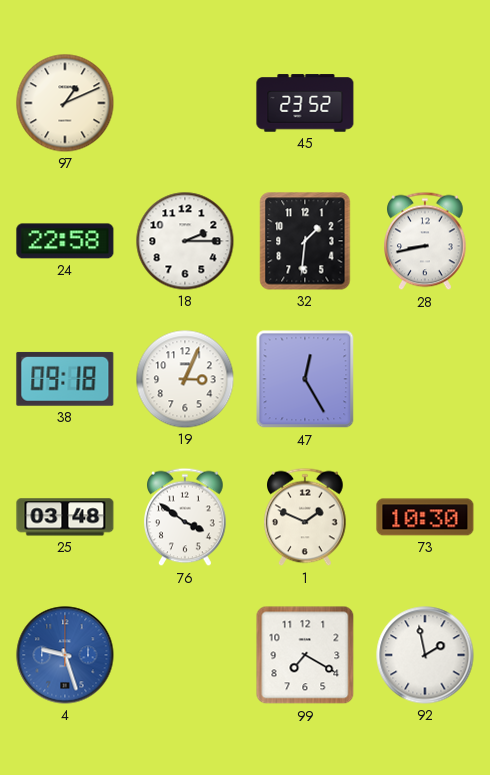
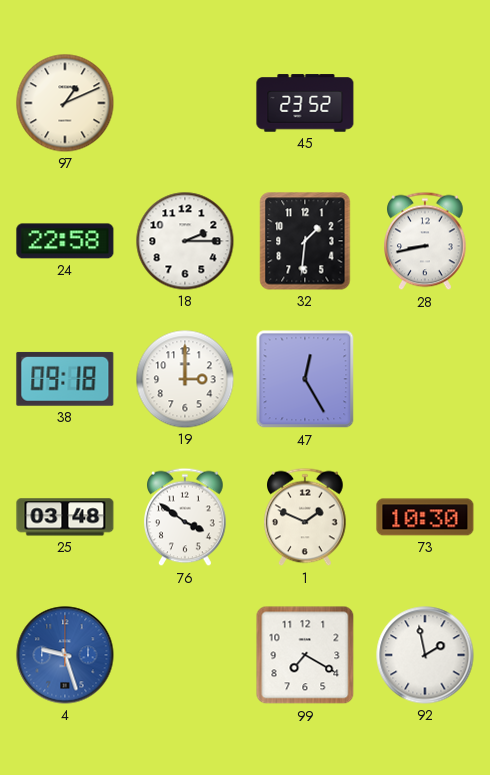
19: 3:04 -> 3:00 (185, 379)
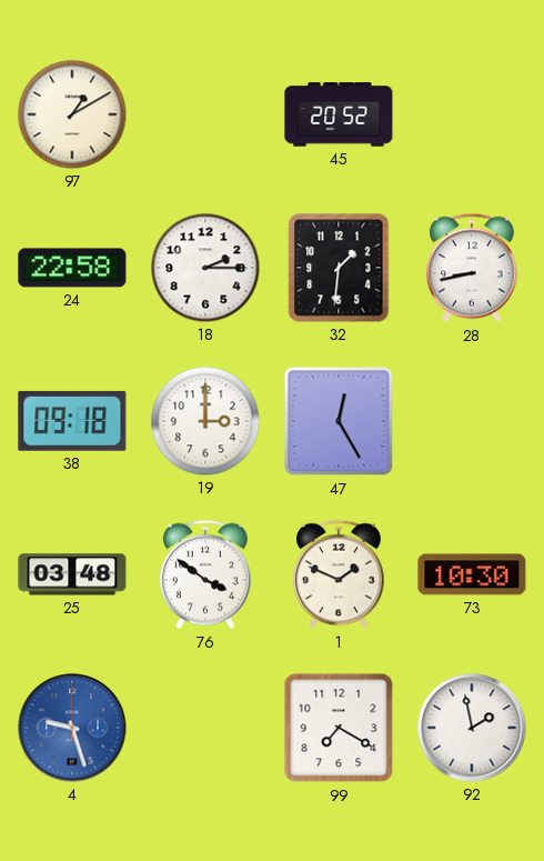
97: 1:11 -> 1:10 (72, 114)
45: 23:52 -> 20:52 (339, 114)
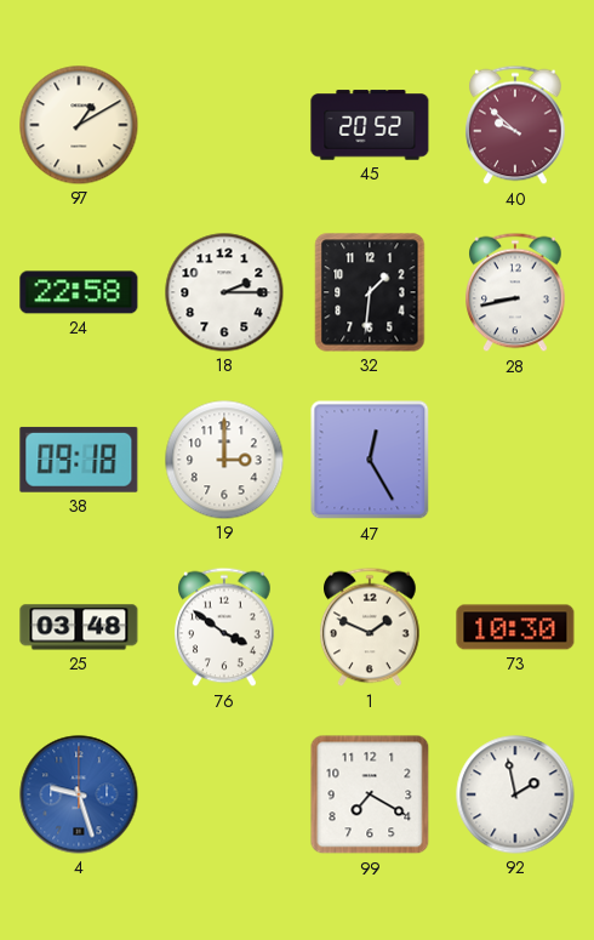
40: none -> 9:52 (516, 125)
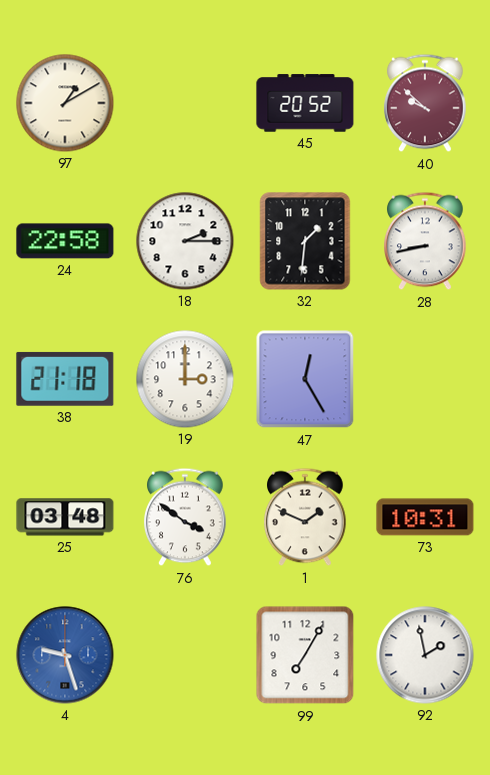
38: 09:18 -> 21:18 (65, 379)
73: 10:30 -> 10:31 (425, 517)
99: 7:20 -> 7:05 (305, 655)
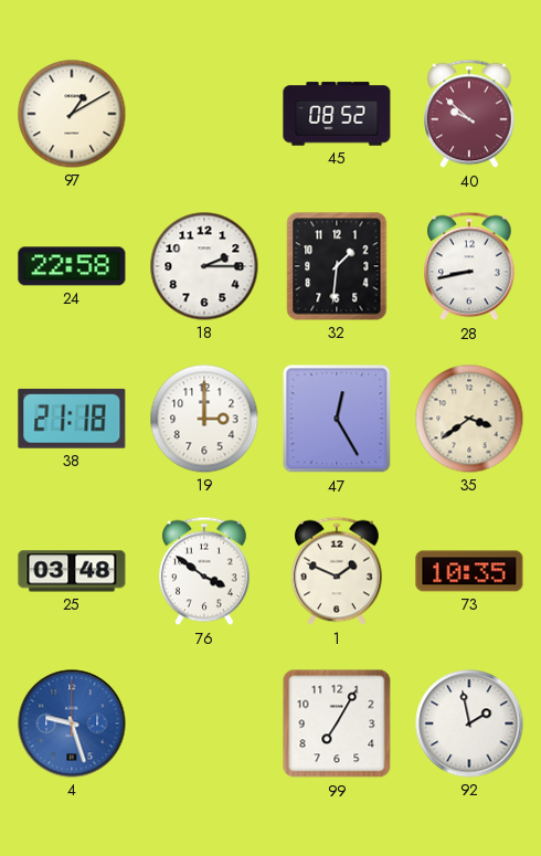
45: 20:52 -> 08:52 (337, 114)
35: none -> 3:39 (469, 419)
73: 10:31 -> 10:35 (469, 571)
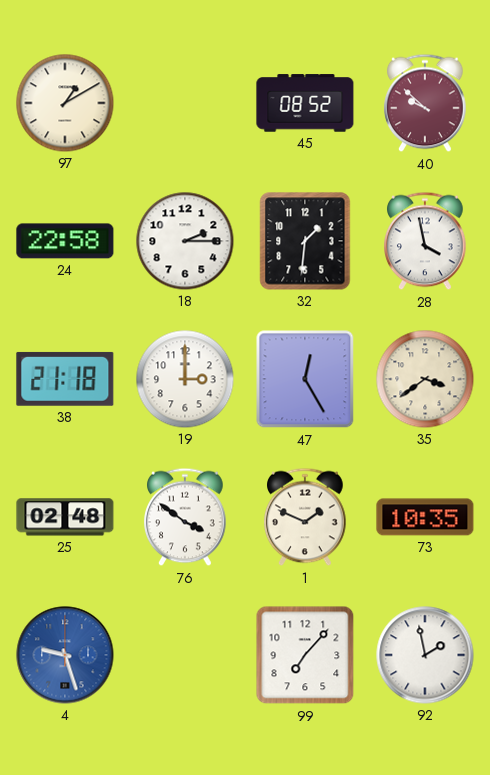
28: 8:43 -> 3:58 (426, 241)
25: 03:48 -> 02:48 (65, 517)
99: 7:05 -> 7:07 (305, 655)
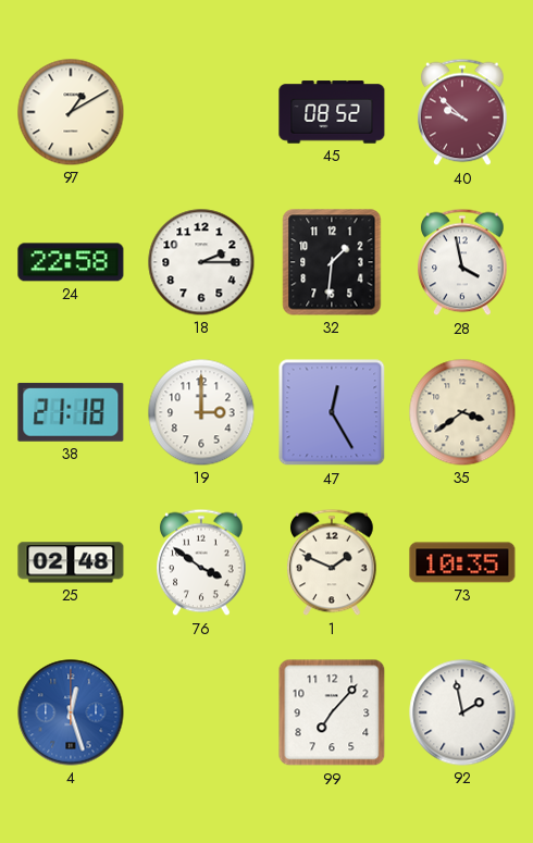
4: 9:27 -> 12:27 (71, 712)
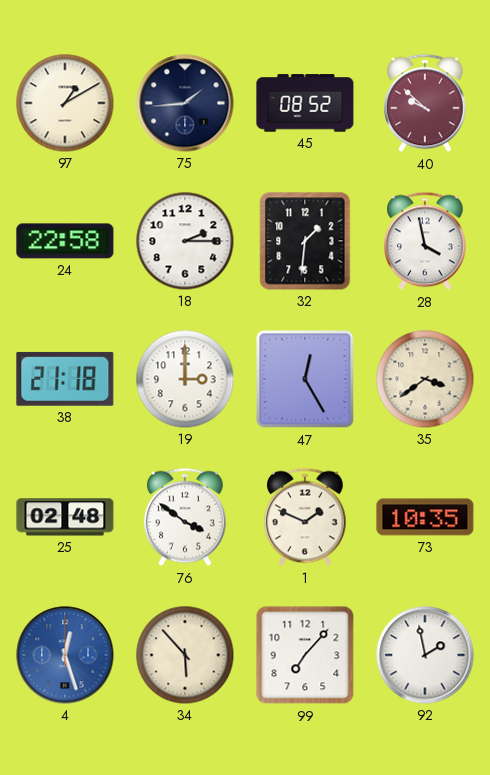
75: none -> 1:44 (185, 103)
34: none -> 5:53 (185, 655)
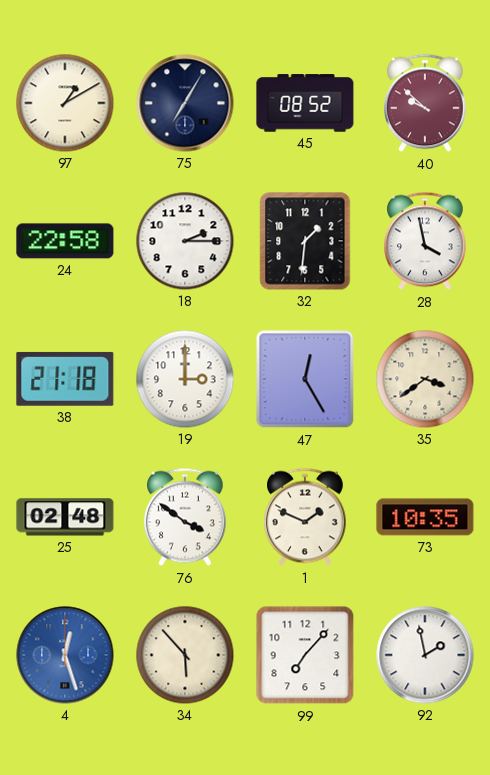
75: 1:44 -> 7:05 (185, 103)
